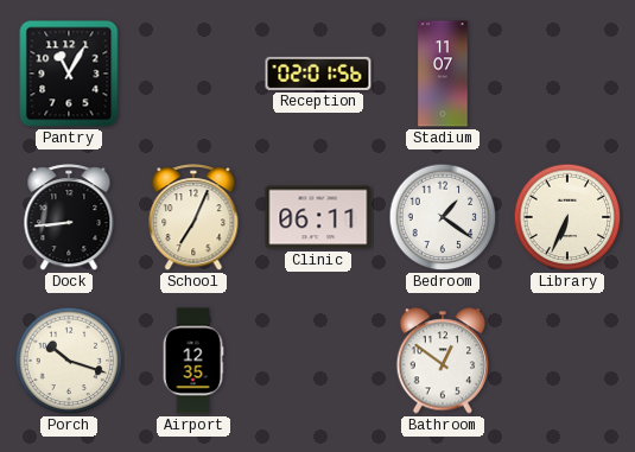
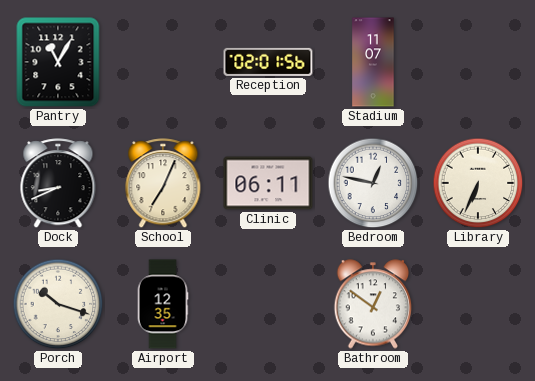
Dock: 8:44 -> 8:41 (58, 184)
Bedroom: 1:21 -> 12:47 (373, 183)
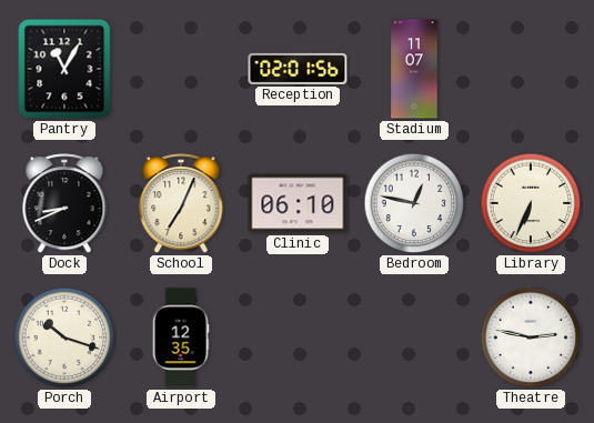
Clinic: 06:11 -> 06:10 (298, 203)
Bathroom: 12:51 -> none (373, 304)
Theatre: none -> 2:47 (531, 338)
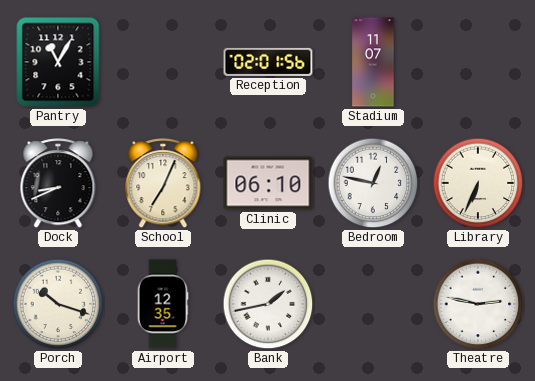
Bank: none -> 1:43 (268, 304)
